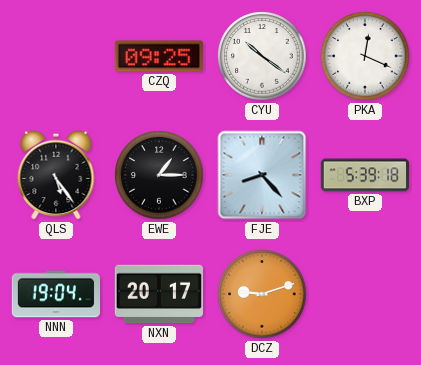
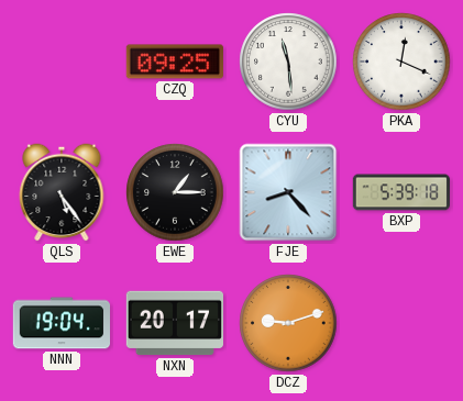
CYU: 10:21 -> 11:29 (288, 62)
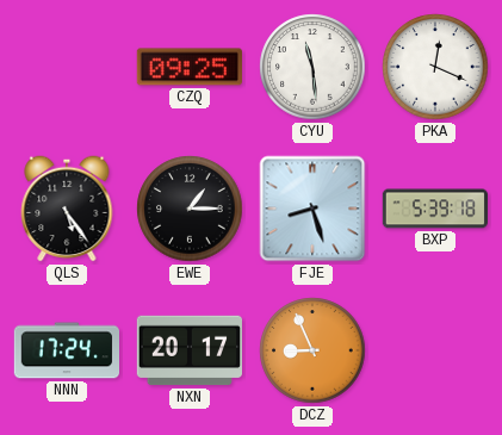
FJE: 8:23 -> 8:27 (312, 209)
NNN: 19:04 -> 17:24 (66, 350)
DCZ: 9:12 -> 8:56 (312, 350)
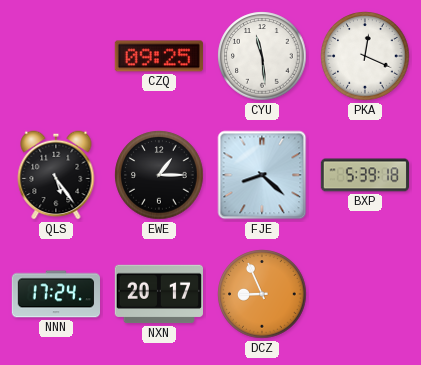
FJE: 8:27 -> 8:22 (262, 175)
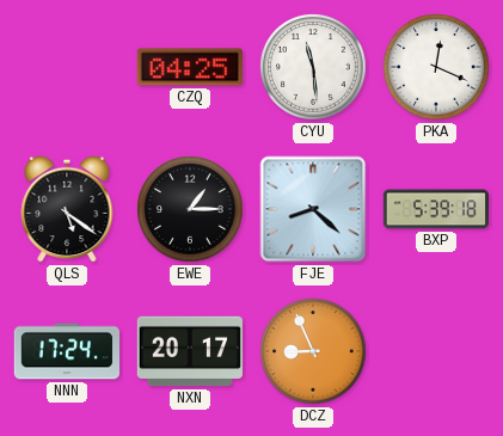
CZQ: 09:25 -> 04:25 (190, 67)
QLS: 5:24 -> 5:21 (67, 209)
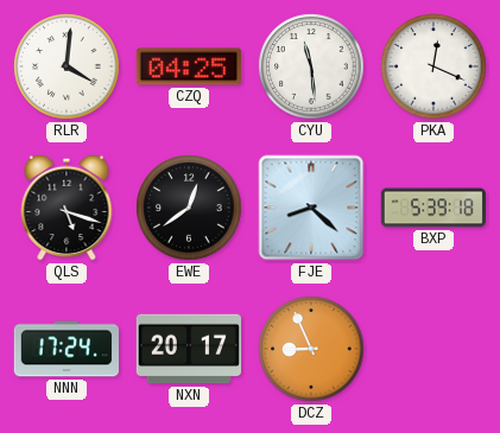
RLR: none -> 4:01 (67, 66)
QLS: 5:21 -> 5:18 (67, 208)
EWE: 1:15 -> 12:39 (189, 208)
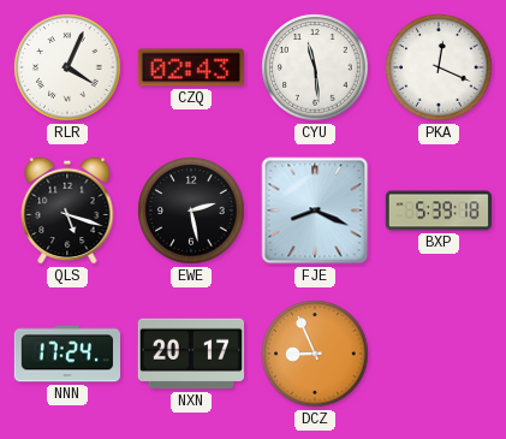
RLR: 4:01 -> 4:04 (67, 67)
CZQ: 04:25 -> 02:43 (191, 67)
EWE: 12:39 -> 2:28 (191, 210)
FJE: 8:22 -> 8:19 (315, 210)
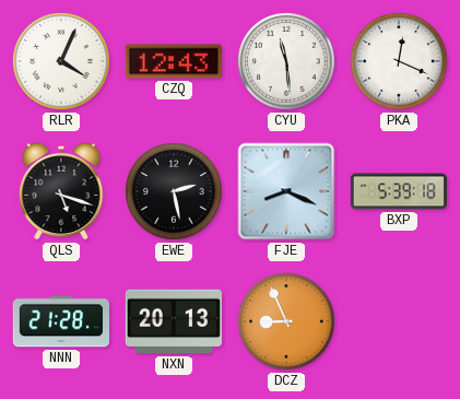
CZQ: 02:43 -> 12:43 (174, 61)
NNN: 17:24 -> 21:28 (60, 321)
NXN: 20:17 -> 20:13 (173, 321)
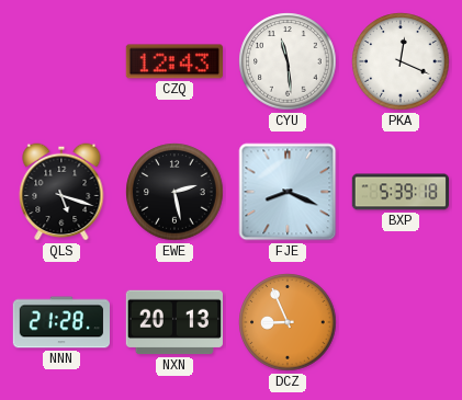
RLR: 4:04 -> none (61, 61)
